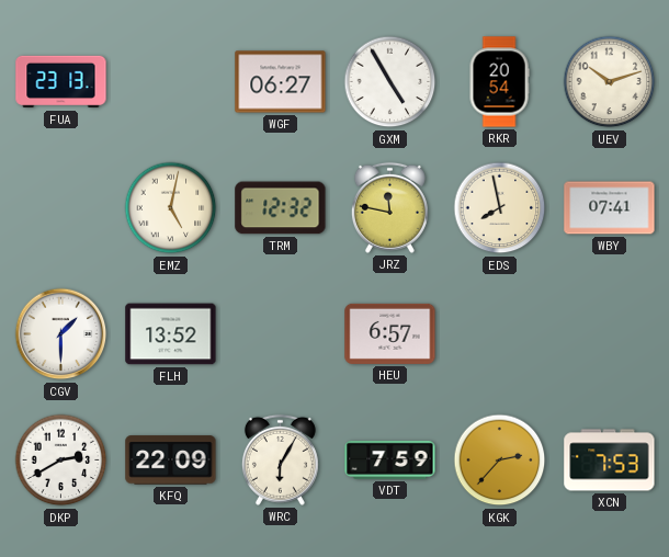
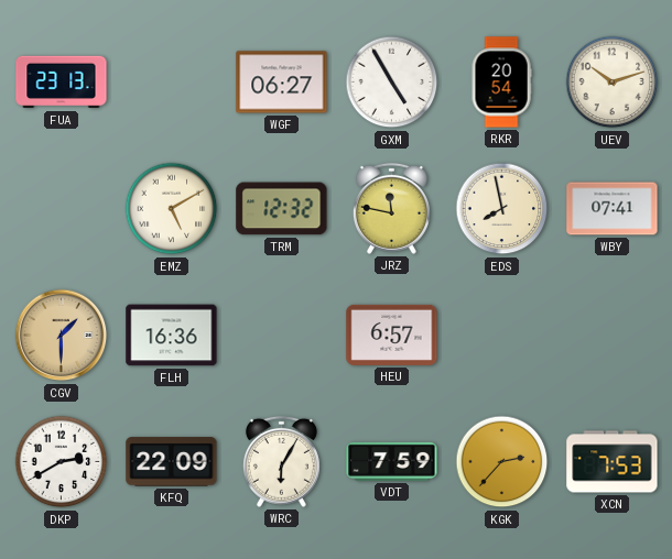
EMZ: 5:02 -> 5:10 (172, 209)
CGV dial: white -> champagne (62, 336)
FLH: 13:52 -> 16:36 (172, 336)
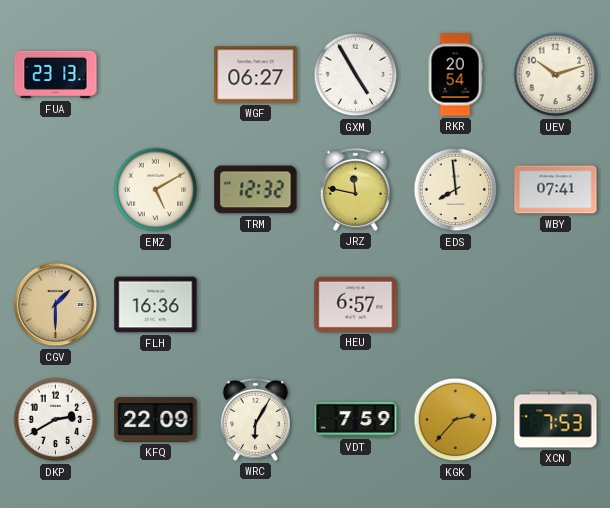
EDS: 7:58 -> 7:59 (456, 190)
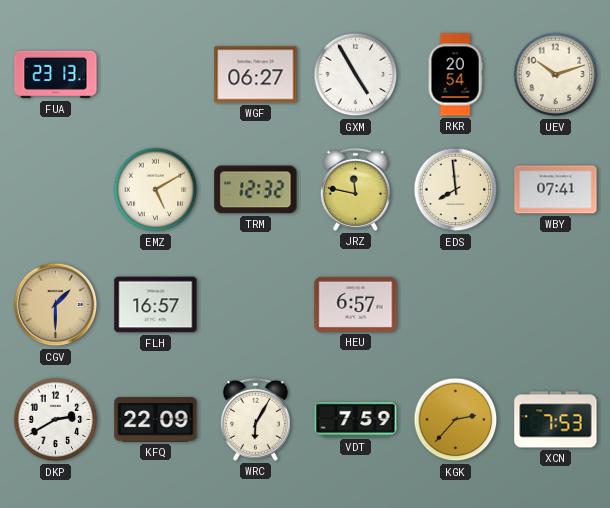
FLH: 16:36 -> 16:57 (156, 305)
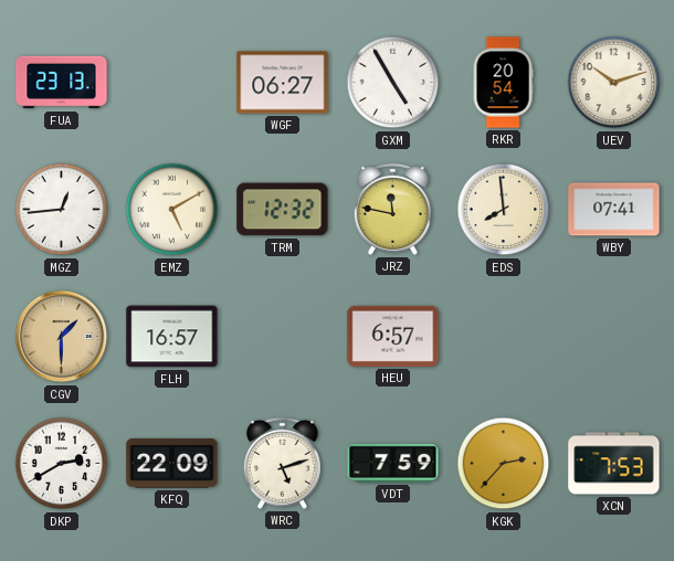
MGZ: none -> 12:44 (62, 210)
WRC: 6:05 -> 5:12 (282, 463)
